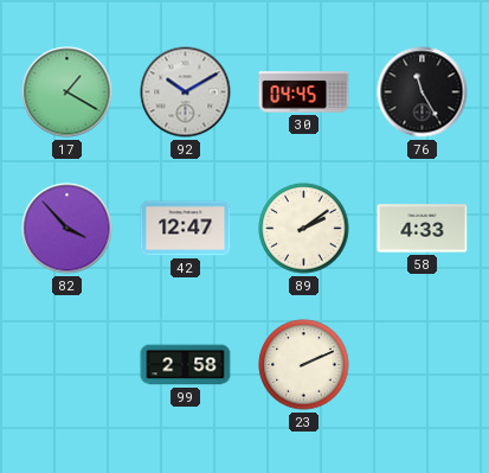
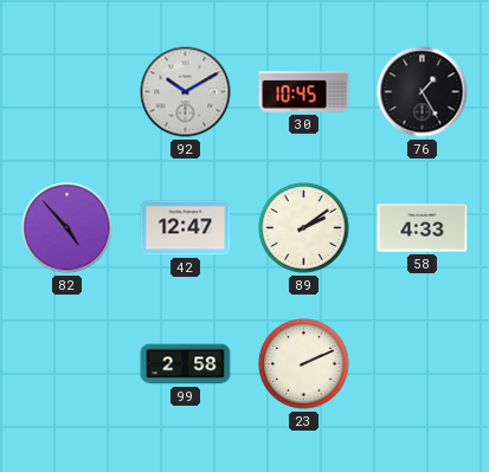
17: 1:20 -> none (67, 92)
30: 04:45 -> 10:45 (304, 92)
76: 11:25 -> 1:25 (423, 92)
82: 3:53 -> 4:53 (67, 228)
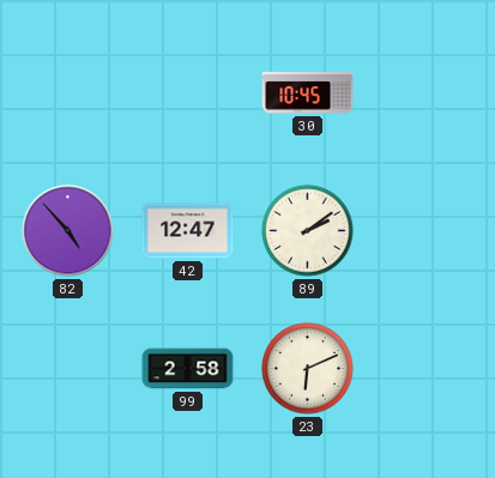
92: 10:10 -> none (186, 92)
76: 1:25 -> none (423, 92)
58: 4:33 -> none (423, 228)
23: 2:11 -> 6:11 (308, 369)
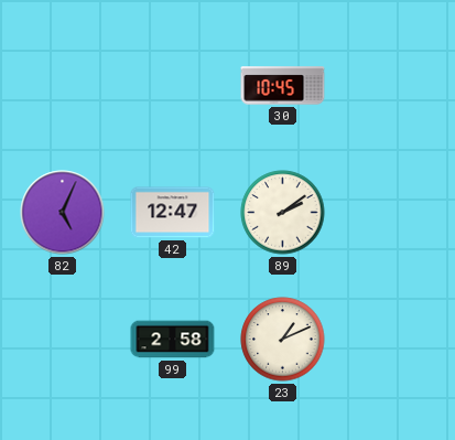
82: 4:53 -> 5:04 (63, 213)
23: 6:11 -> 1:11 (283, 340)
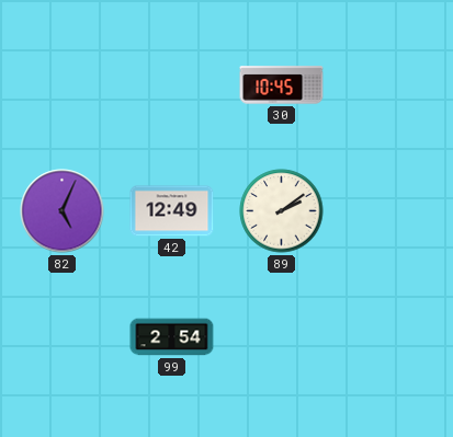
42: 12:47 -> 12:49 (172, 211)
99: 2:58 -> 2:54 (172, 337)
23: 1:11 -> none (283, 340)
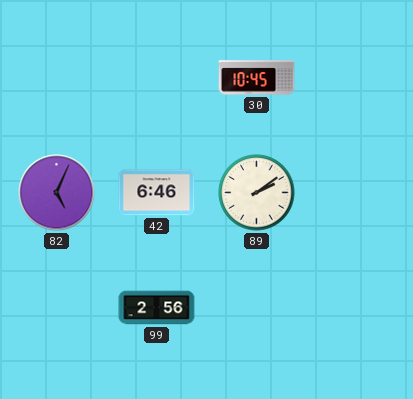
42: 12:49 -> 6:46 (157, 193)
99: 2:54 -> 2:56 (157, 308)
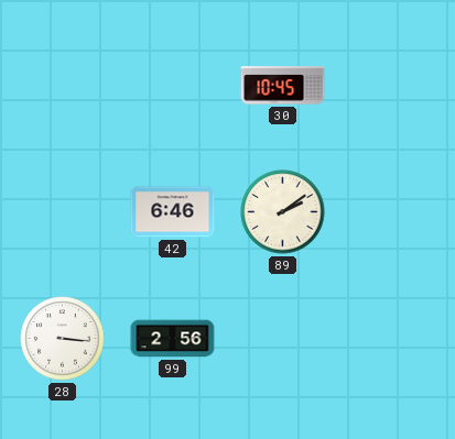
82: 5:04 -> none (57, 193)
28: none -> 3:16 (63, 339)
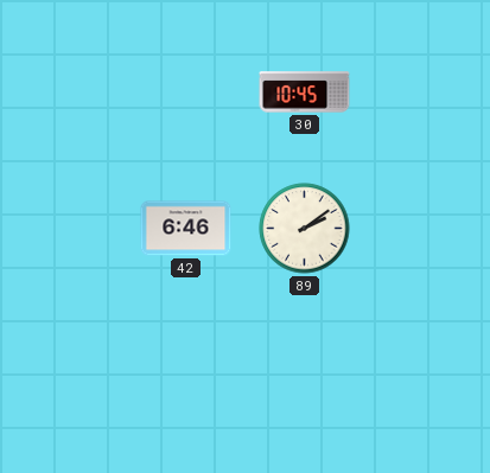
28: 3:16 -> none (63, 339)
99: 2:56 -> none (173, 339)
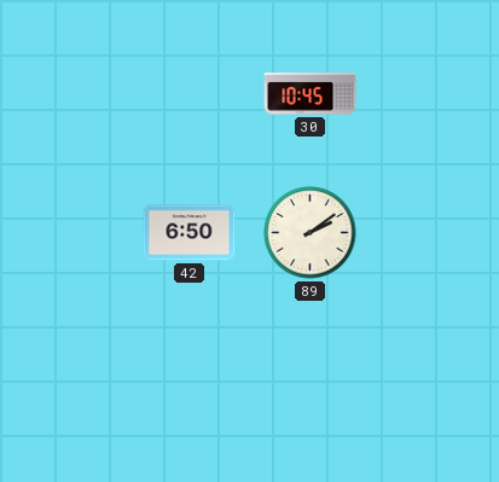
42: 6:46 -> 6:50 (190, 233)
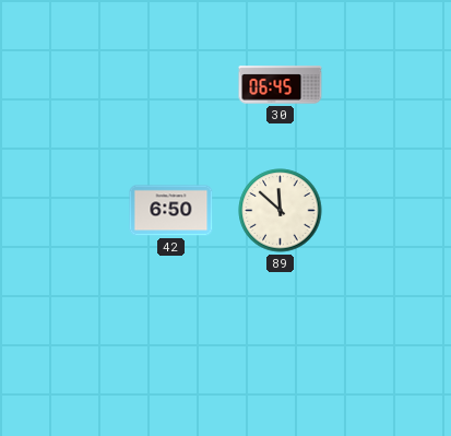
30: 10:45 -> 06:45 (281, 85)
89: 2:09 -> 11:52 (281, 211)
